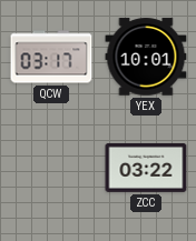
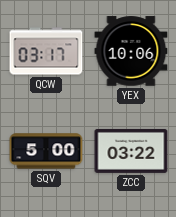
YEX: 10:01 -> 10:06 (131, 51)
SQV: none -> 5:00 (46, 151)
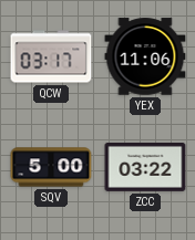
YEX: 10:06 -> 11:06 (145, 56)
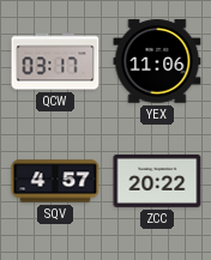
SQV: 5:00 -> 4:57 (55, 181)
ZCC: 03:22 -> 20:22 (157, 181)
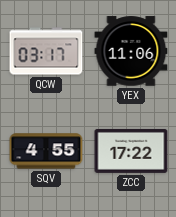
SQV: 4:57 -> 4:55 (46, 151)
ZCC: 20:22 -> 17:22 (131, 151)
